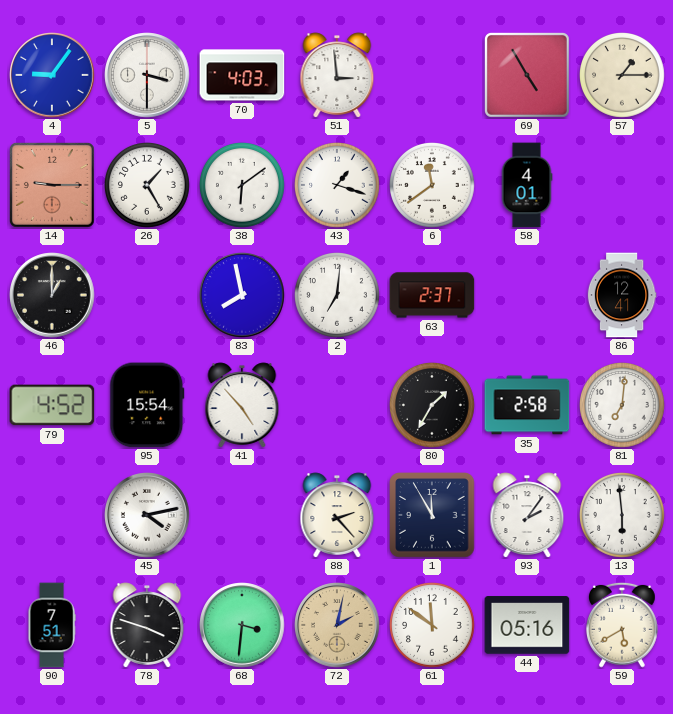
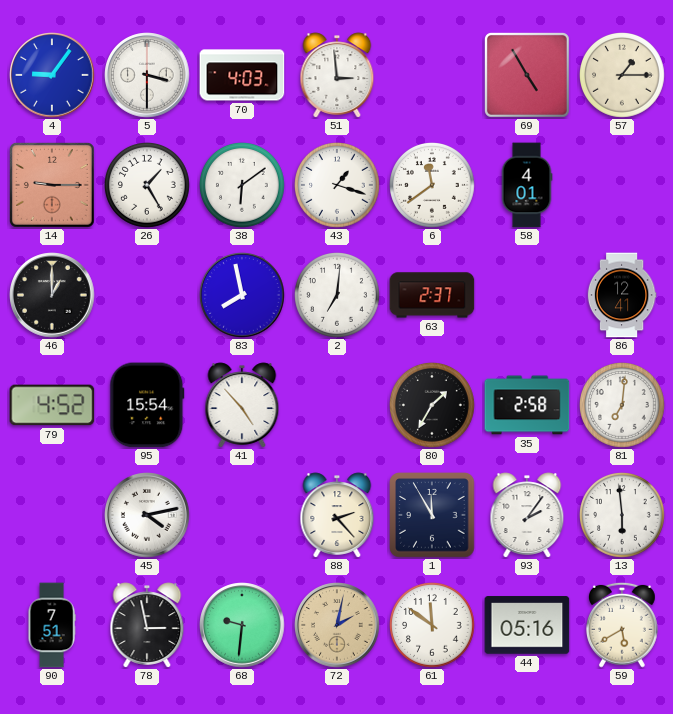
78: 3:48 -> 2:58 (147, 625)
68: 3:31 -> 9:31 (242, 625)
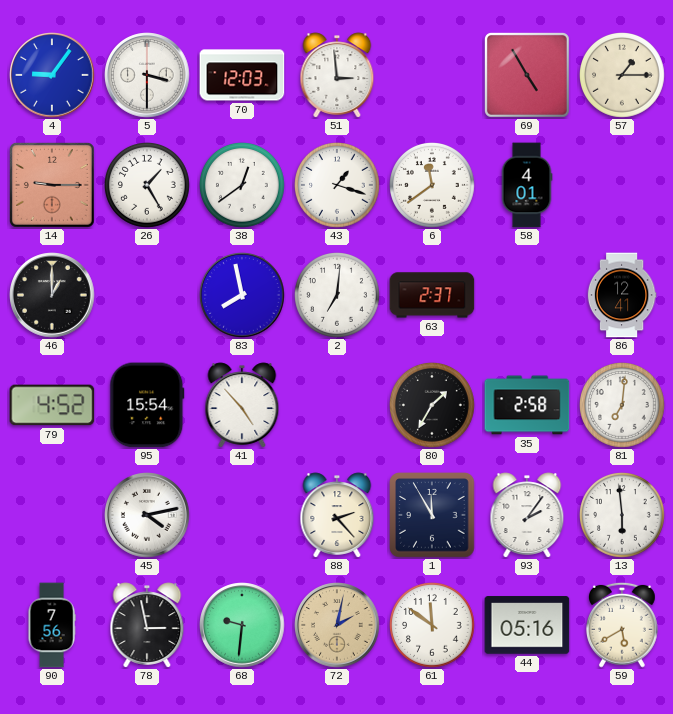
70: 4:03 -> 12:03 (242, 75)
38: 6:09 -> 12:39 (243, 186)
90: 7:51 -> 7:56 (52, 625)
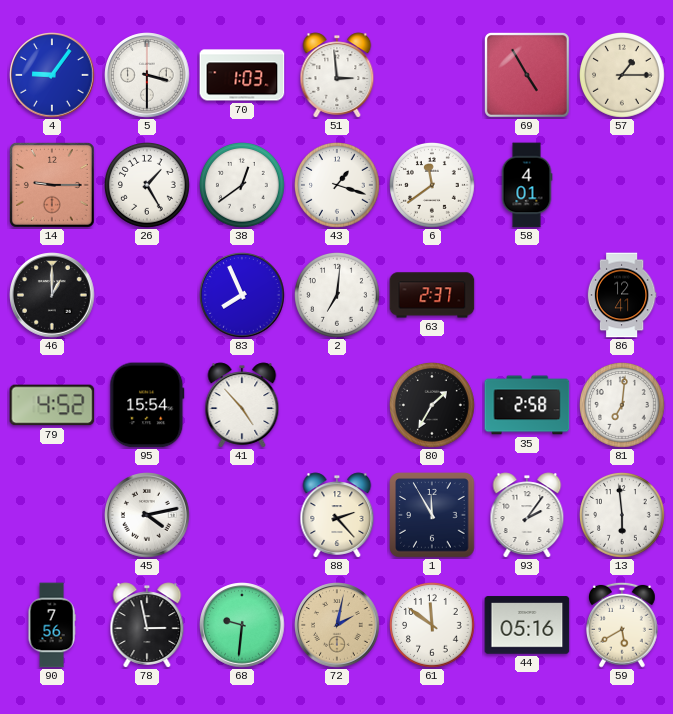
70: 12:03 -> 1:03 (242, 75)
83: 7:58 -> 7:56 (242, 295)
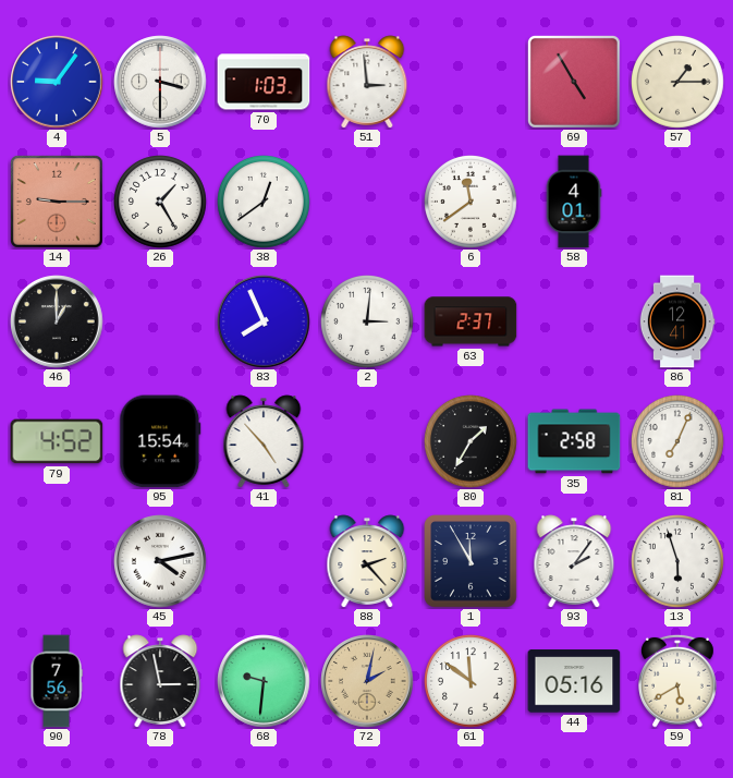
43: 1:18 -> none (338, 186)
2: 7:01 -> 3:01 (368, 323)
81: 7:01 -> 7:04 (679, 442)
13: 5:59 -> 5:57 (679, 562)
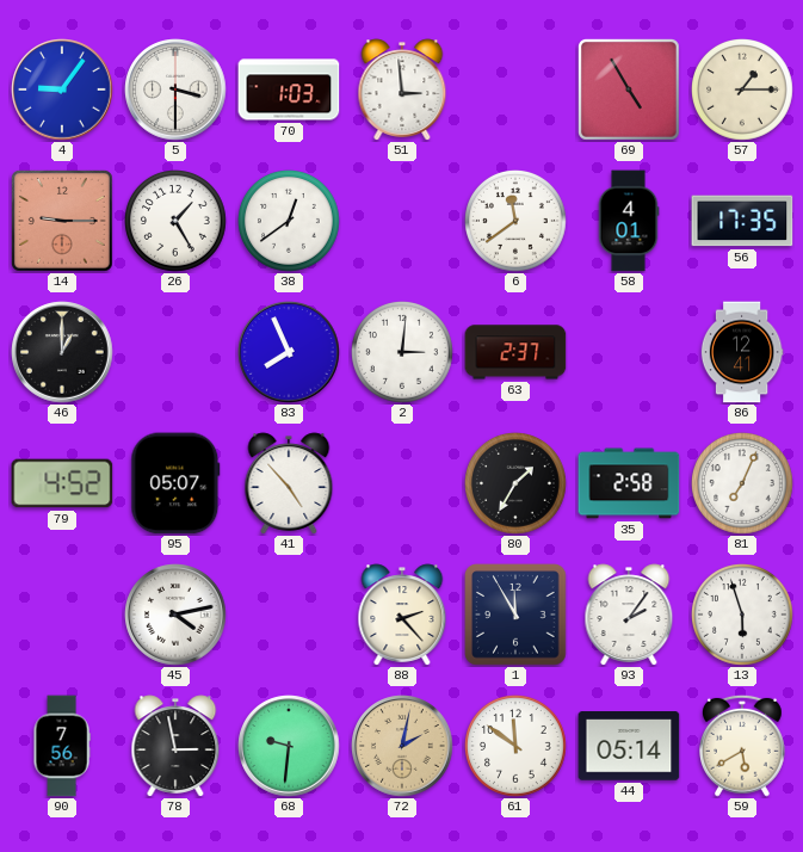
56: none -> 17:35 (742, 221)
95: 15:54 -> 05:07 (175, 483)
44: 05:16 -> 05:14 (629, 746)
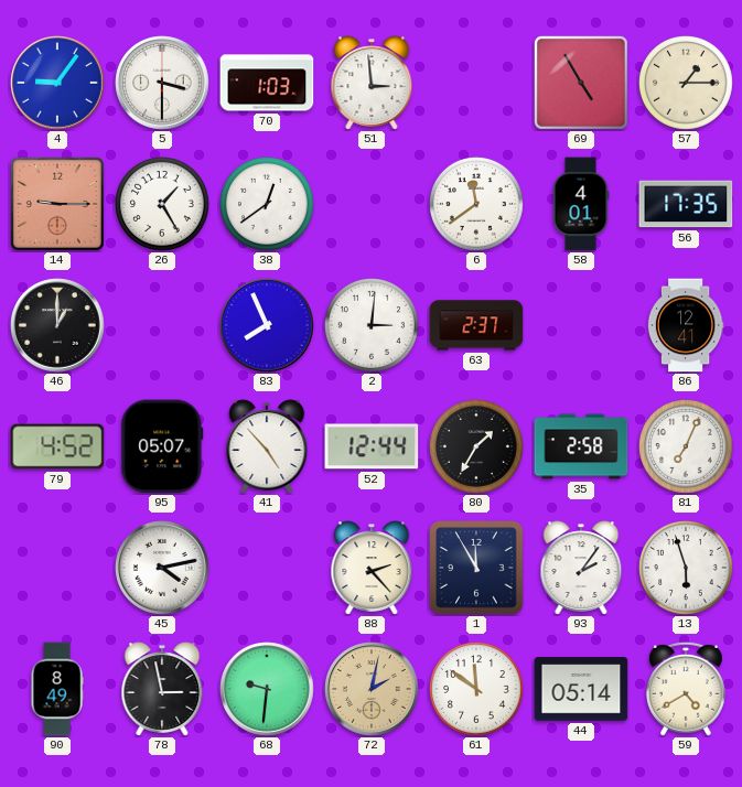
52: none -> 12:44 (372, 446)
90: 7:56 -> 8:49 (57, 689)
59: 5:40 -> 4:40 (687, 689)
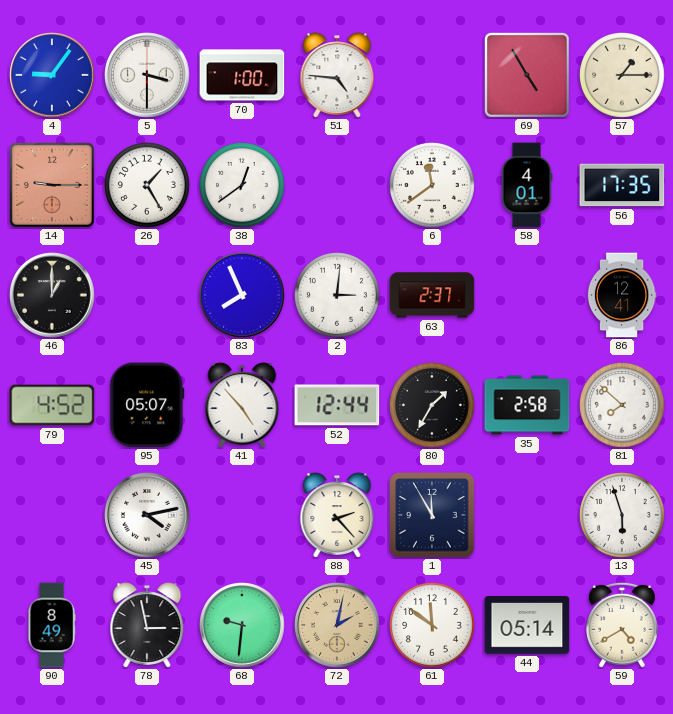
70: 1:03 -> 1:00 (242, 75)
51: 2:59 -> 4:46 (337, 75)
81: 7:04 -> 7:52 (623, 406)
93: 2:06 -> none (581, 568)
